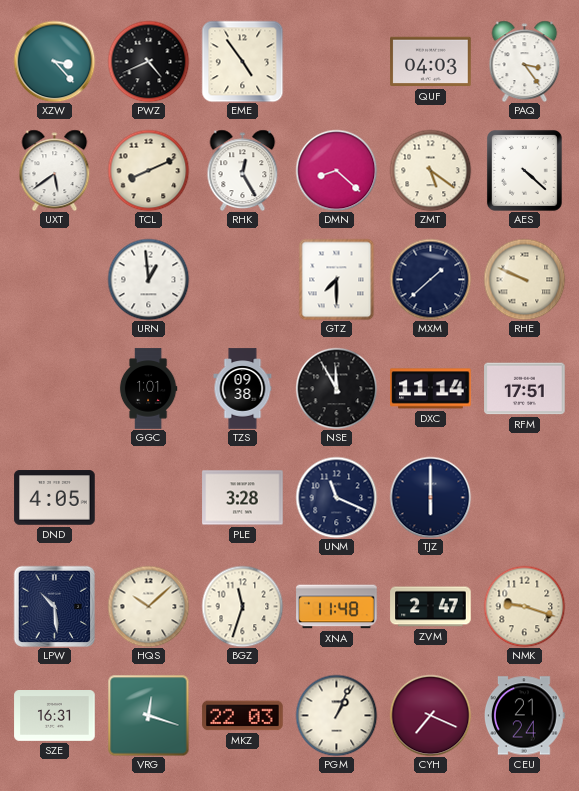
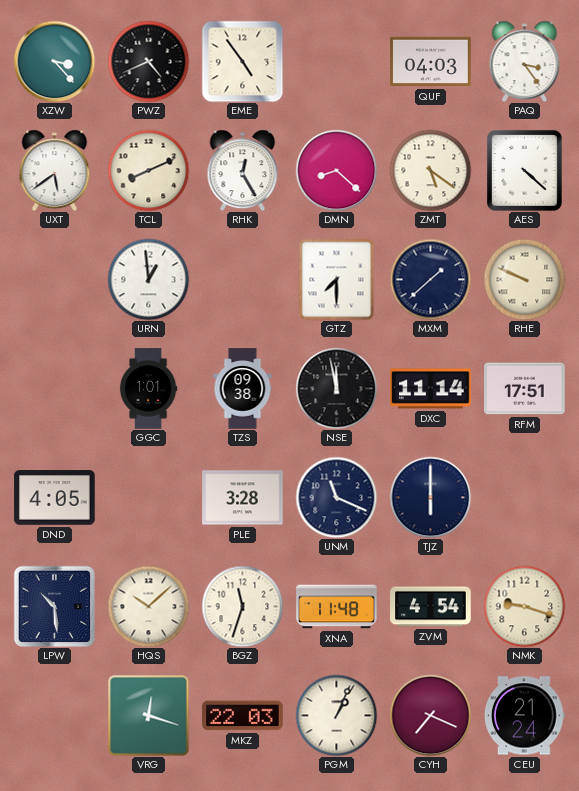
NSE: 11:55 -> 11:58 (336, 388)
ZVM: 2:47 -> 4:54 (431, 607)
SZE: 16:31 -> none (55, 716)
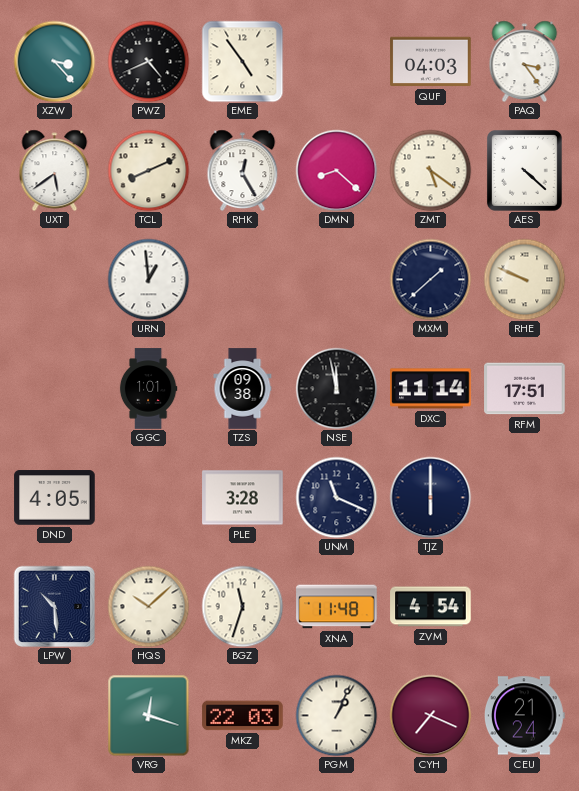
GTZ: 7:30 -> none (337, 279)
NMK: 9:18 -> none (524, 606)
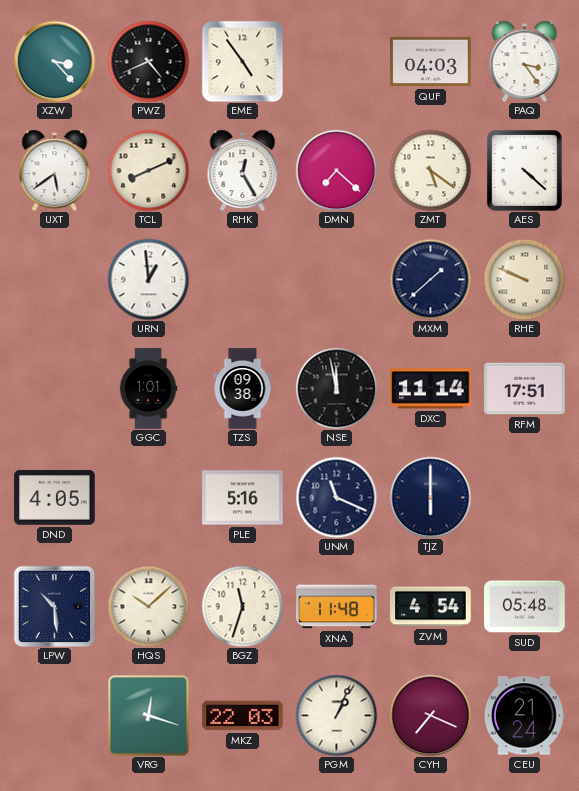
DMN: 8:22 -> 7:22 (336, 170)
PLE: 3:28 -> 5:16 (243, 498)
SUD: none -> 05:48 (525, 607)
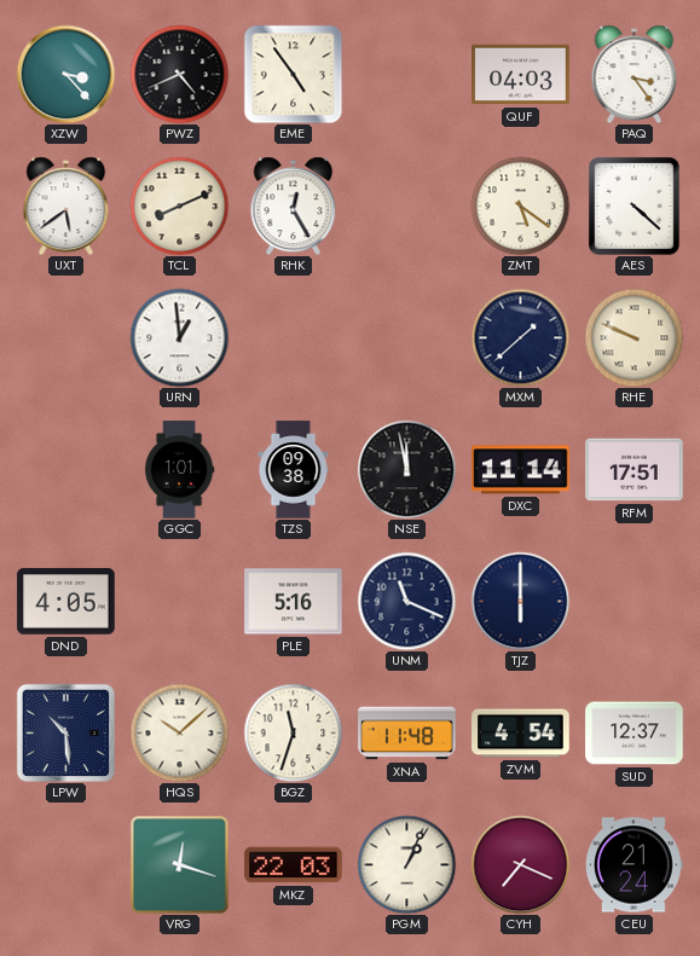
DMN: 7:22 -> none (336, 170)
SUD: 05:48 -> 12:37 (635, 734)
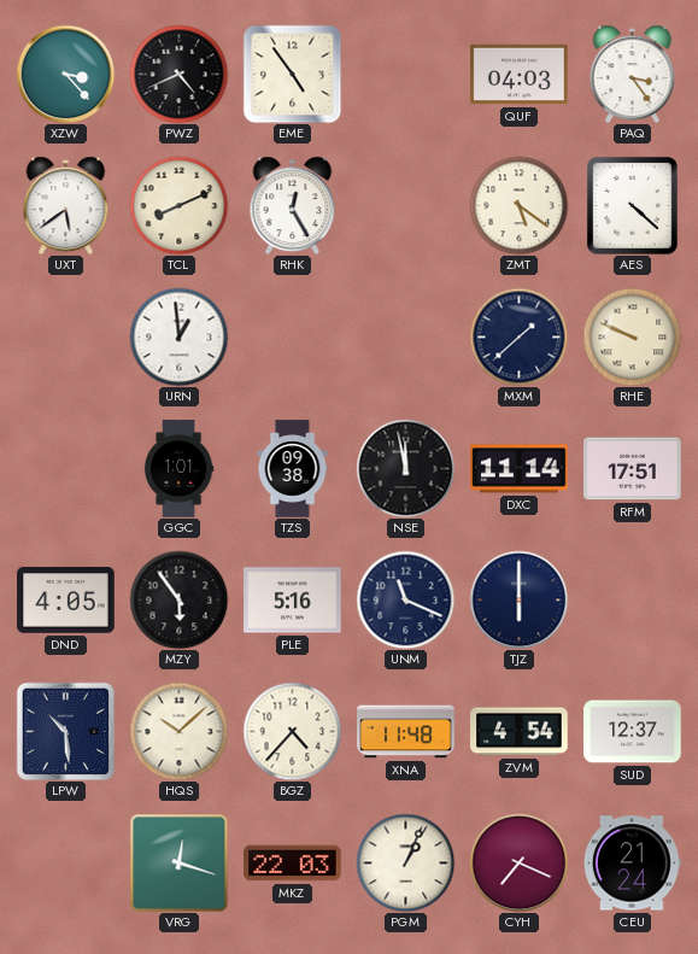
MZY: none -> 5:54 (178, 599)
BGZ: 11:33 -> 4:37 (292, 731)
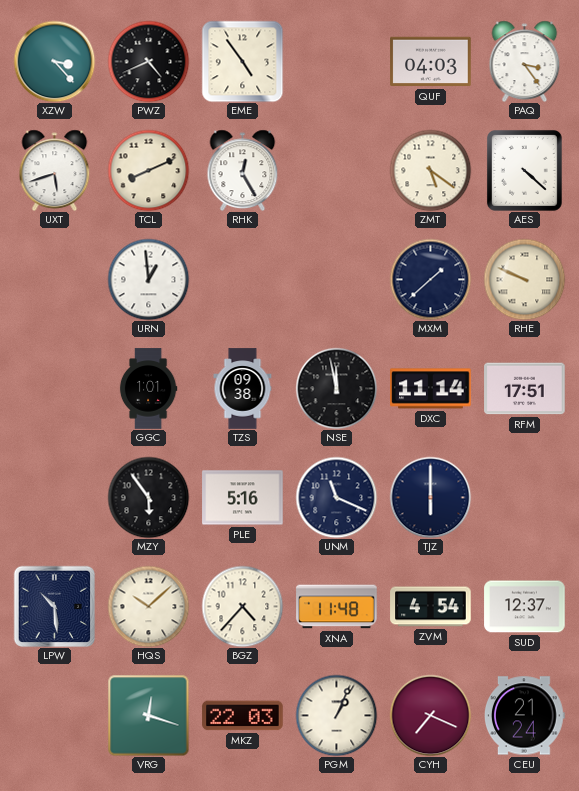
UXT: 5:39 -> 5:42 (55, 170)
DND: 4:05 -> none (66, 601)
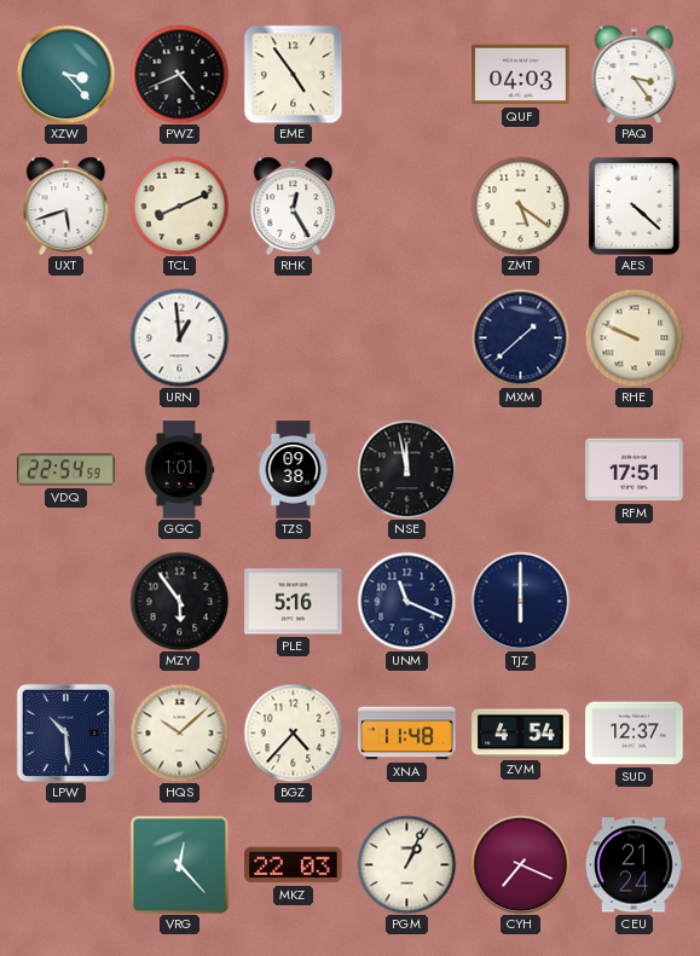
VDQ: none -> 22:54 (66, 470)
DXC: 11:14 -> none (431, 389)
VRG: 12:18 -> 12:23 (179, 864)
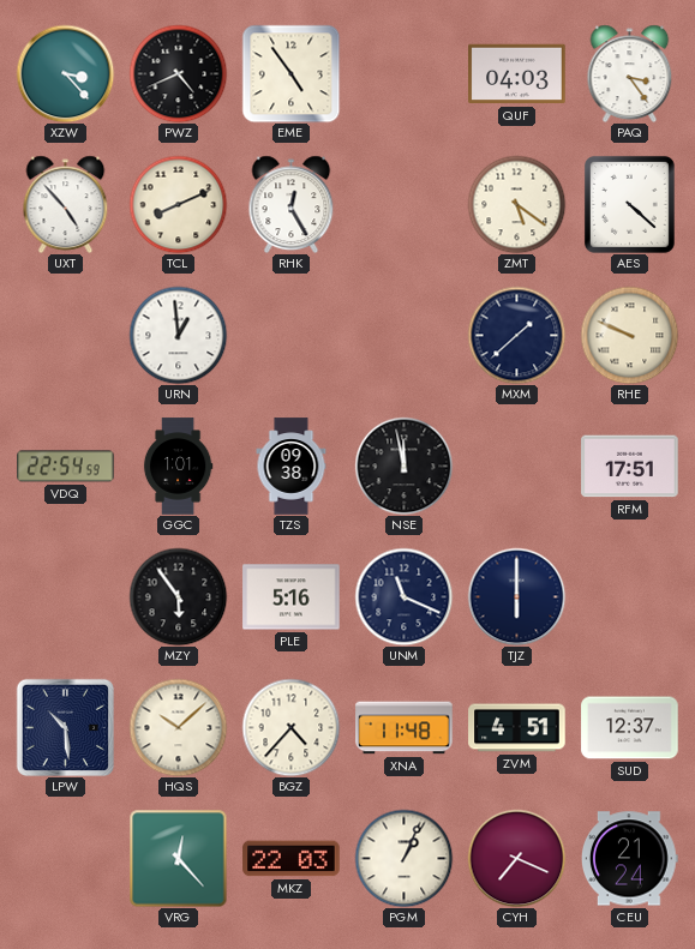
UXT: 5:42 -> 4:53 (66, 204)
ZVM: 4:54 -> 4:51 (517, 728)
